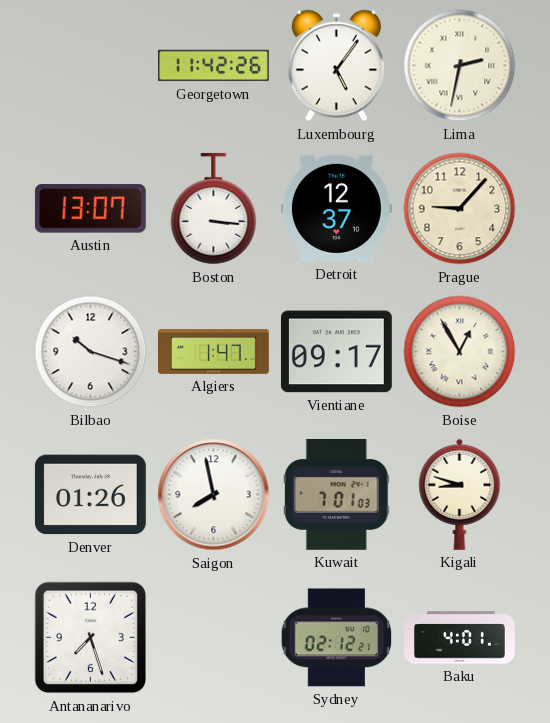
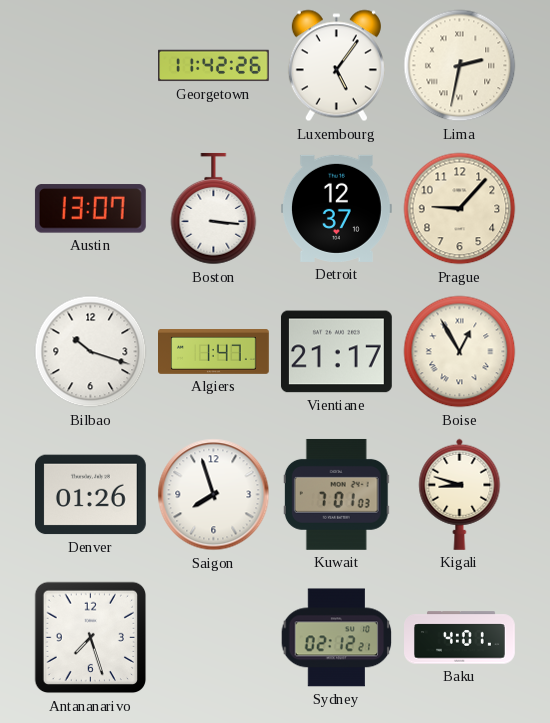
Vientiane: 09:17 -> 21:17 (336, 352)
Saigon: 7:58 -> 7:57 (214, 495)
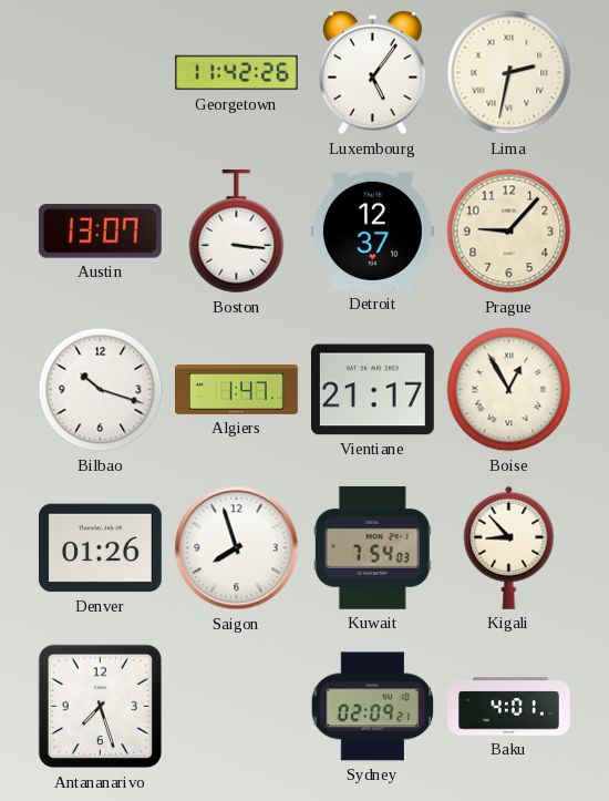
Kuwait: 7:01 -> 7:54 (372, 547)
Kigali: 8:48 -> 8:53 (509, 547)
Sydney: 02:12 -> 02:09 (373, 707)
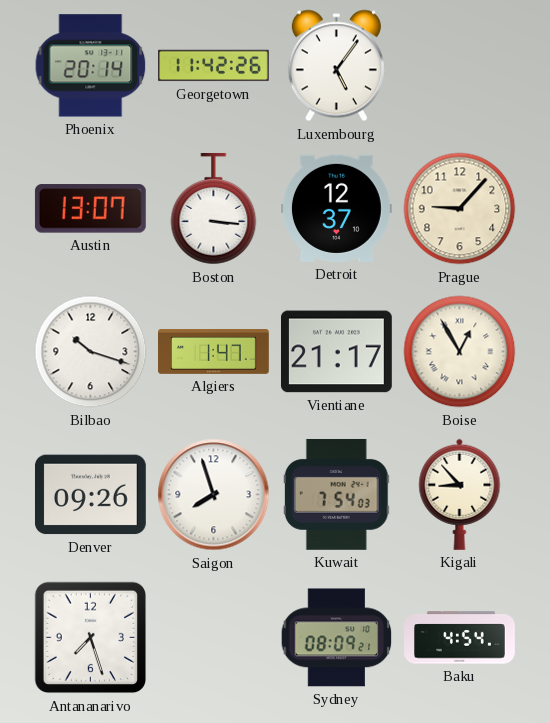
Phoenix: none -> 20:14 (91, 66)
Lima: 2:32 -> none (509, 73)
Denver: 01:26 -> 09:26 (90, 495)
Sydney: 02:09 -> 08:09 (337, 638)
Baku: 4:01 -> 4:54 (460, 638)
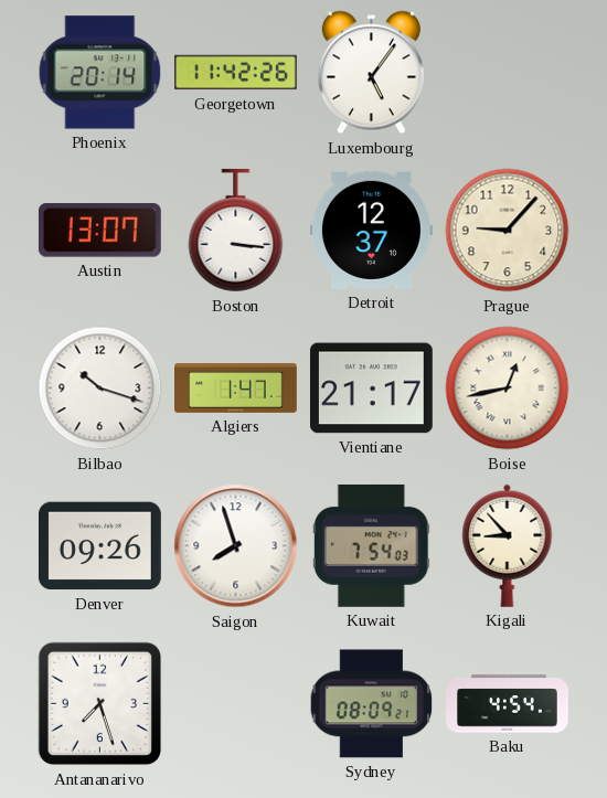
Boise: 12:55 -> 12:43 (508, 389)
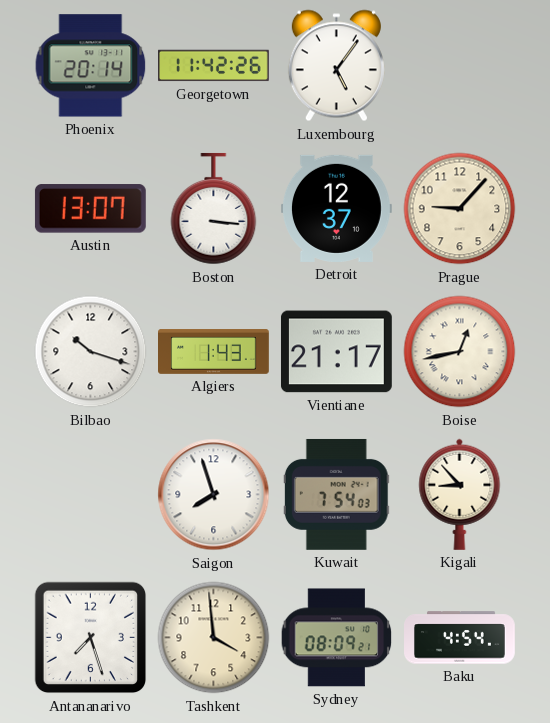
Algiers: 1:47 -> 1:43 (214, 352)
Denver: 09:26 -> none (99, 546)
Tashkent: none -> 3:59 (214, 638)
